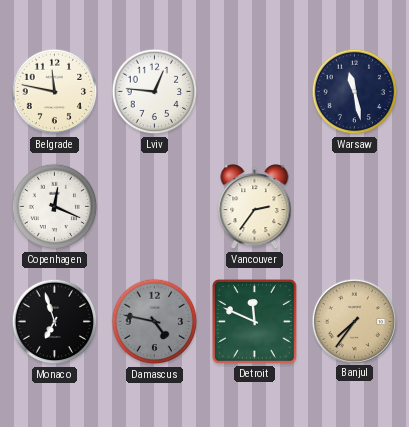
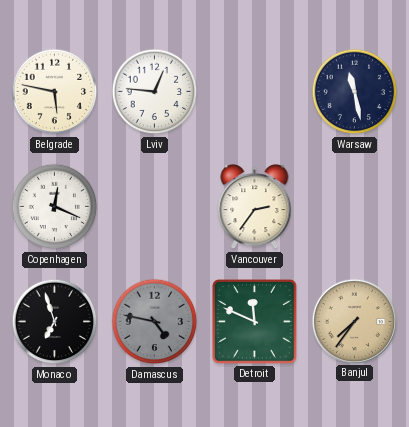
Belgrade: 11:47 -> 5:47 (55, 92)
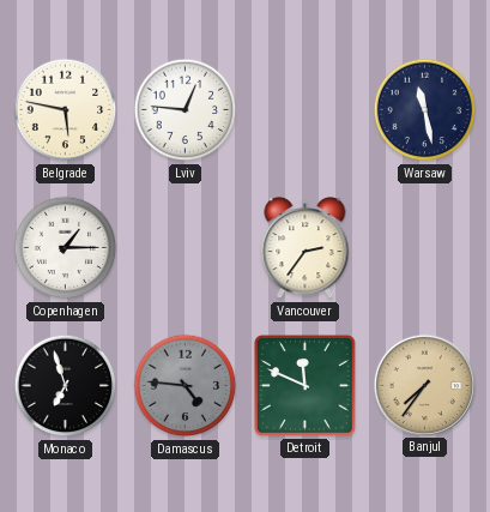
Copenhagen: 12:19 -> 1:15 (66, 248)
Damascus: 4:47 -> 4:46 (186, 386)
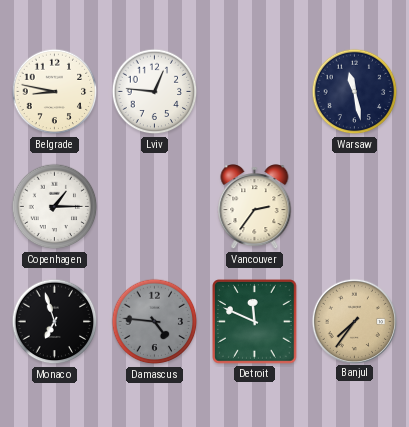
Belgrade: 5:47 -> 8:47 (55, 92)
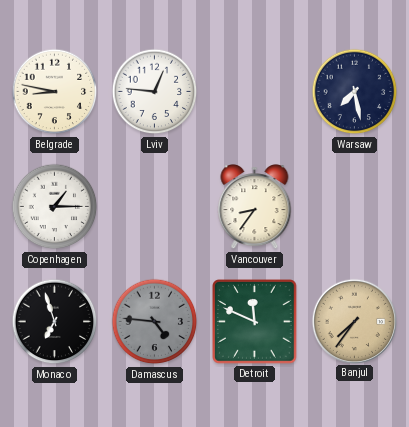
Warsaw: 11:28 -> 7:28 (355, 92)
Vancouver: 2:36 -> 8:36 (255, 207)
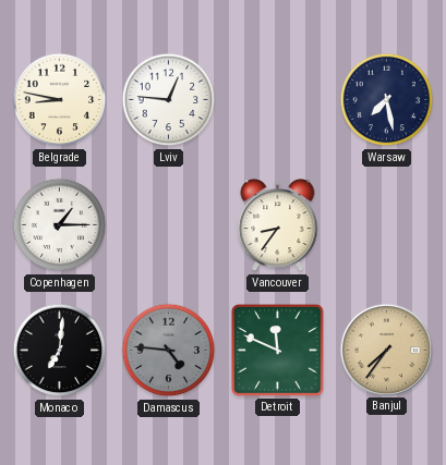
Monaco: 6:57 -> 7:01 (60, 351)
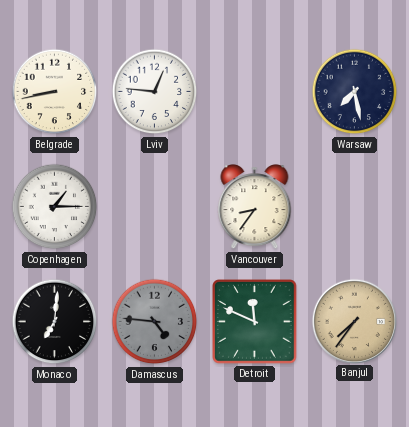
Belgrade: 8:47 -> 8:43 (55, 92)
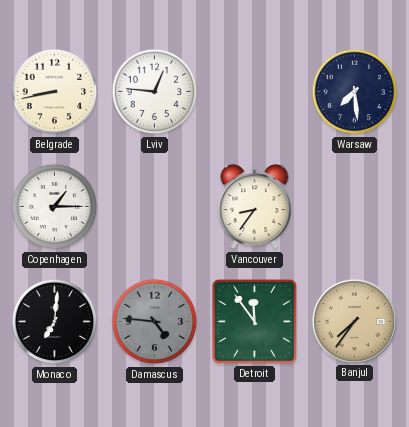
Warsaw: 7:28 -> 7:29 (355, 92)
Detroit: 11:49 -> 11:54 (255, 322)
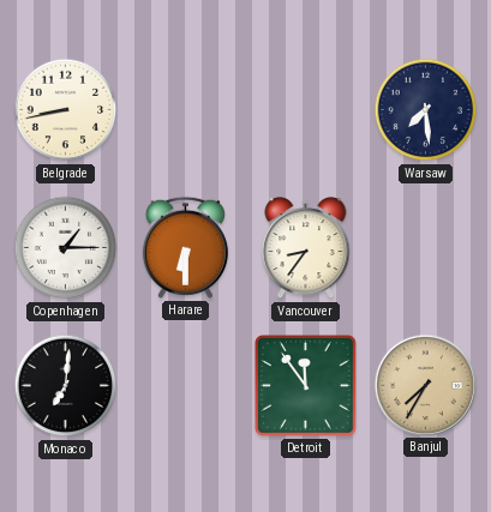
Lviv: 12:46 -> none (155, 92)
Harare: none -> 6:30 (185, 247)
Damascus: 4:46 -> none (155, 322)
Banjul: 7:36 -> 7:35 (425, 385)
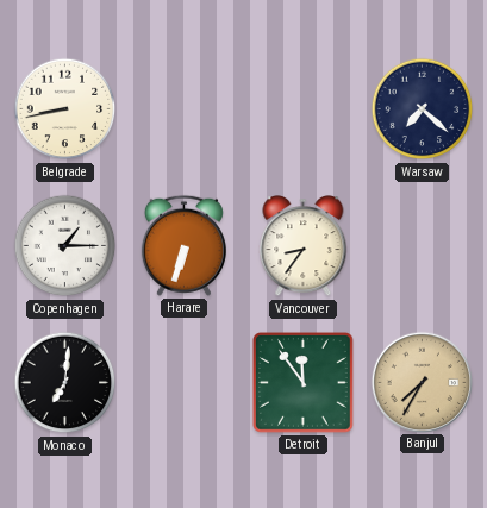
Warsaw: 7:29 -> 7:22 (423, 109)
Harare: 6:30 -> 6:33 (183, 245)
